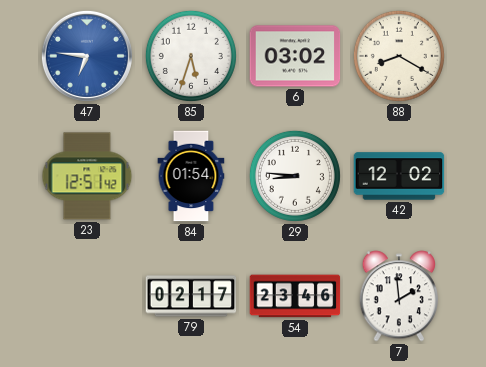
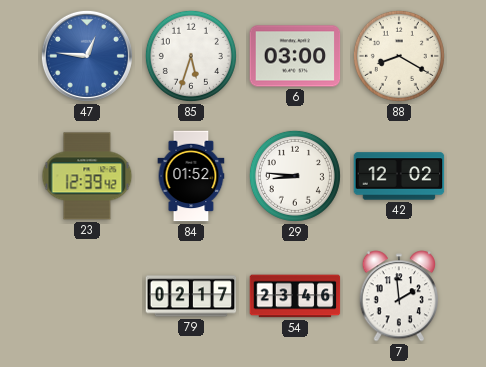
47: 6:46 -> 12:46 (87, 56)
6: 03:02 -> 03:00 (295, 56)
23: 12:51 -> 12:39 (87, 176)
84: 01:54 -> 01:52 (191, 176)
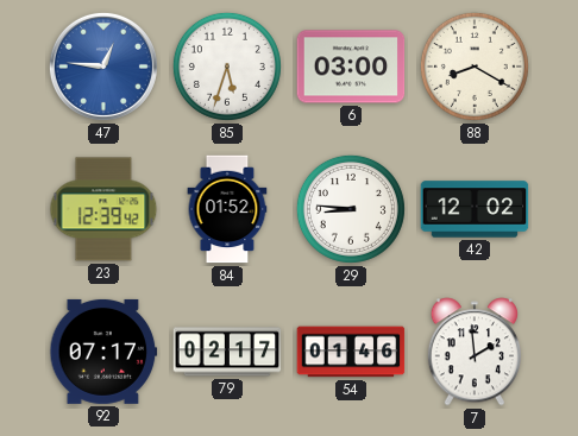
92: none -> 07:17 (103, 352)
54: 23:46 -> 01:46 (351, 352)
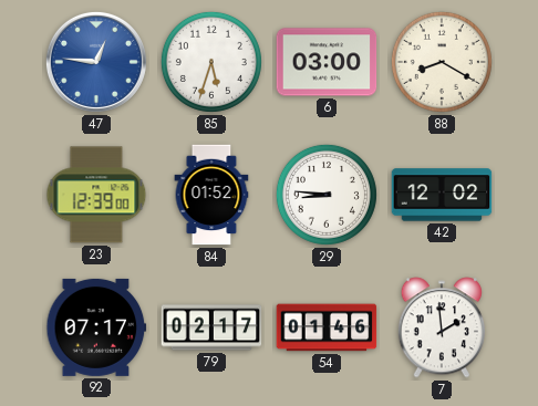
23: 12:39:42 -> 12:39:00 (96, 195)
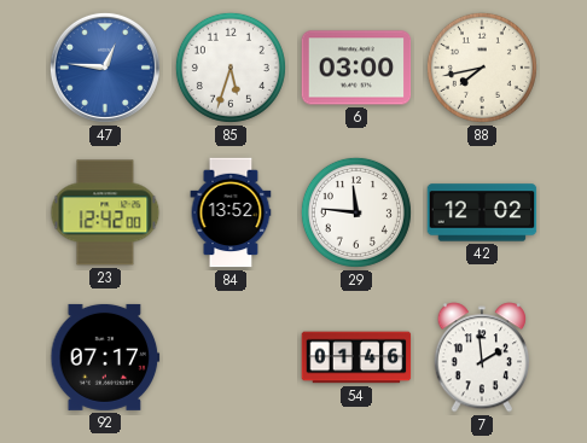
88: 8:20 -> 7:43 (482, 68)
23: 12:39 -> 12:42 (105, 212)
84: 01:52 -> 13:52 (231, 212)
29: 8:46 -> 11:46 (356, 212)
79: 02:17 -> none (211, 327)
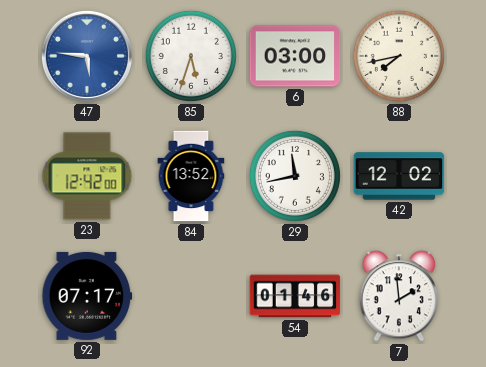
47: 12:46 -> 5:46 (87, 56)
29: 11:46 -> 11:43 (295, 176)
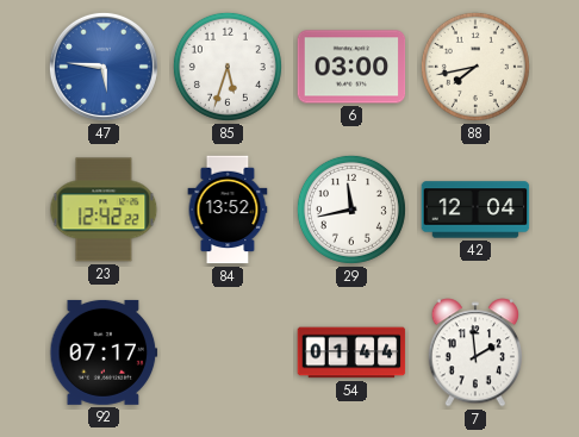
23: 12:42:00 -> 12:42:22 (104, 210)
42: 12:02 -> 12:04 (475, 210)
54: 01:46 -> 01:44 (351, 352)
